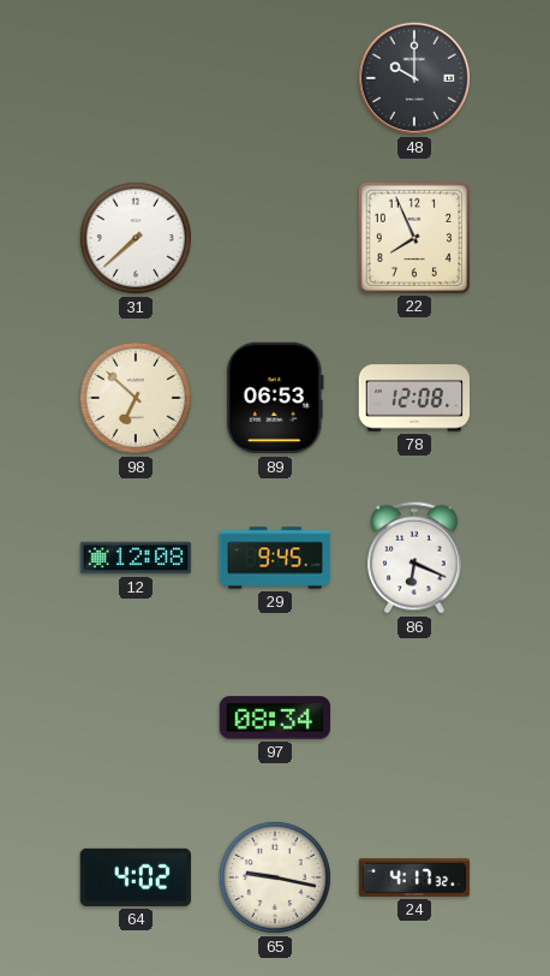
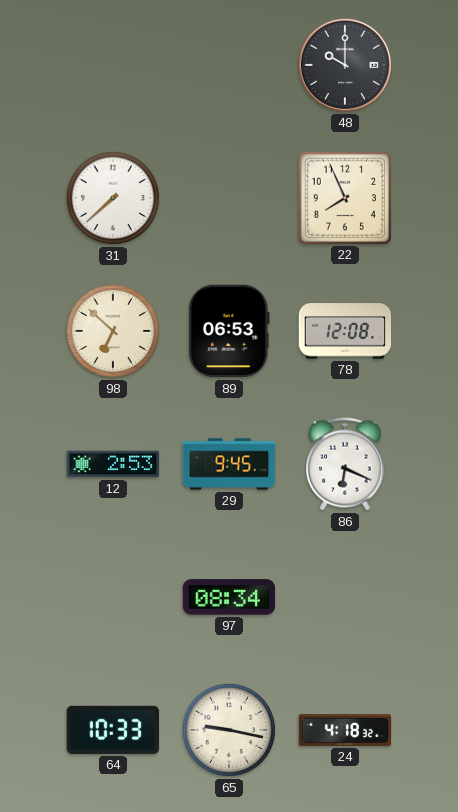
12: 12:08 -> 2:53 (113, 464)
64: 4:02 -> 10:33 (113, 730)
24: 4:17 -> 4:18 (345, 731)
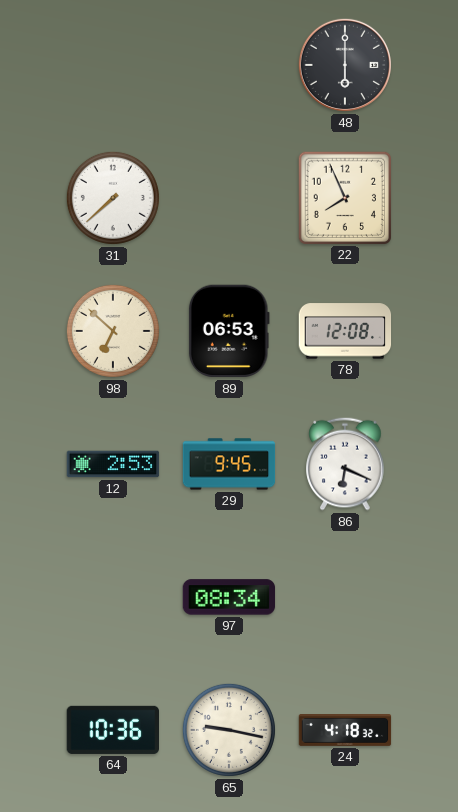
48: 10:00 -> 6:00 (345, 65)
64: 10:33 -> 10:36 (113, 730)
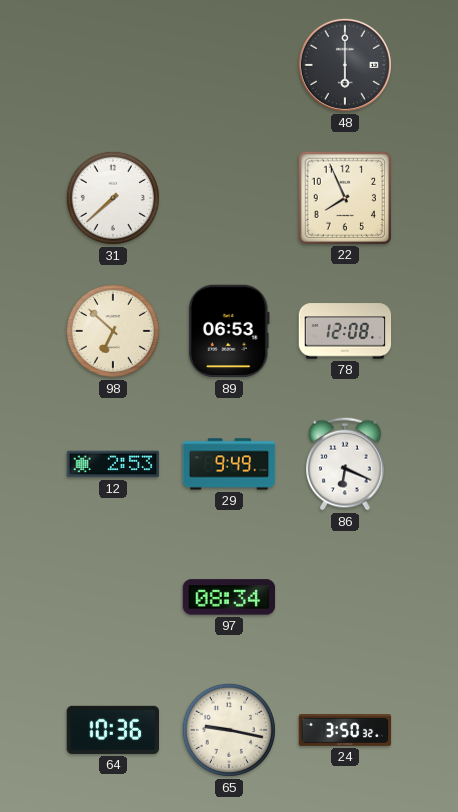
29: 9:45 -> 9:49 (229, 464)
24: 4:18 -> 3:50 (345, 731)
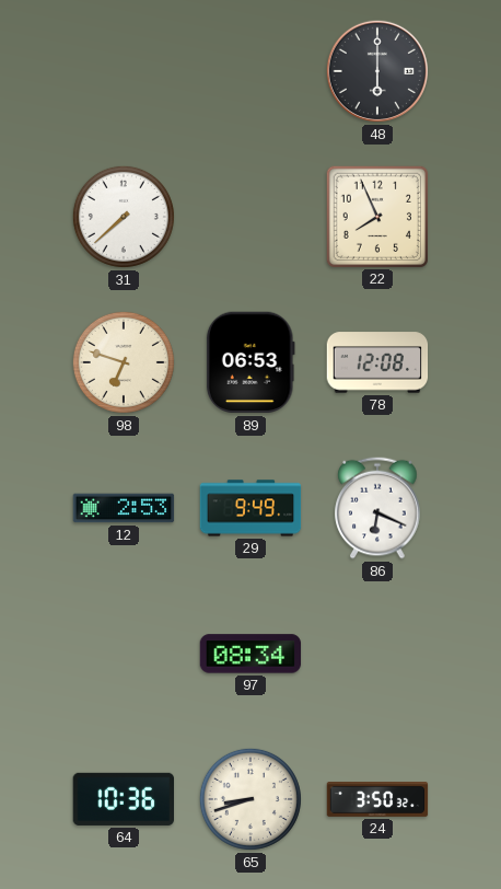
98: 6:52 -> 6:48 (124, 362)
65: 9:17 -> 8:42 (250, 799)
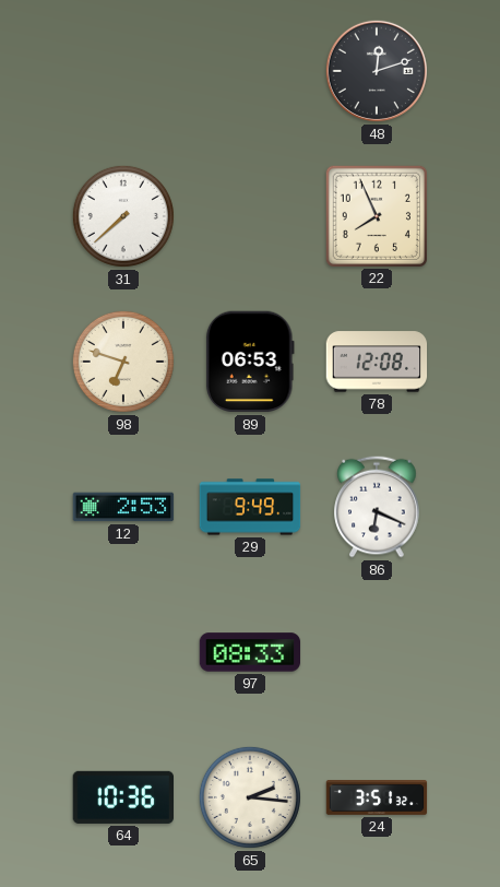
48: 6:00 -> 12:12 (377, 71)
97: 08:34 -> 08:33 (250, 652)
65: 8:42 -> 2:16 (250, 797)
24: 3:50 -> 3:51 (377, 799)
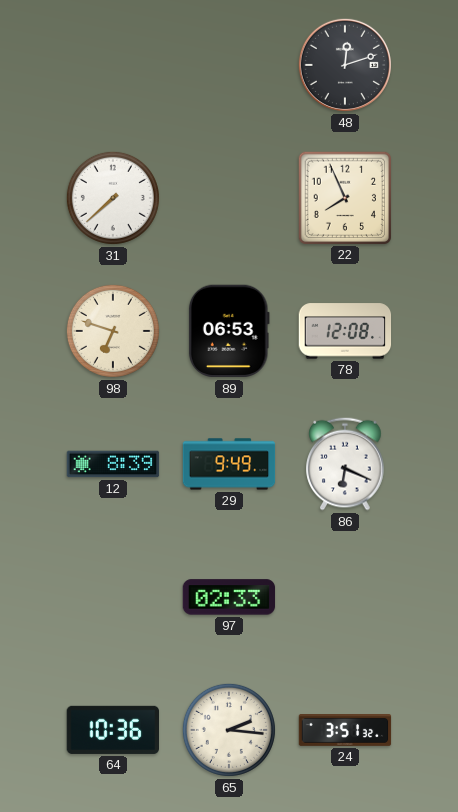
12: 2:53 -> 8:39 (113, 464)
97: 08:33 -> 02:33 (229, 597)
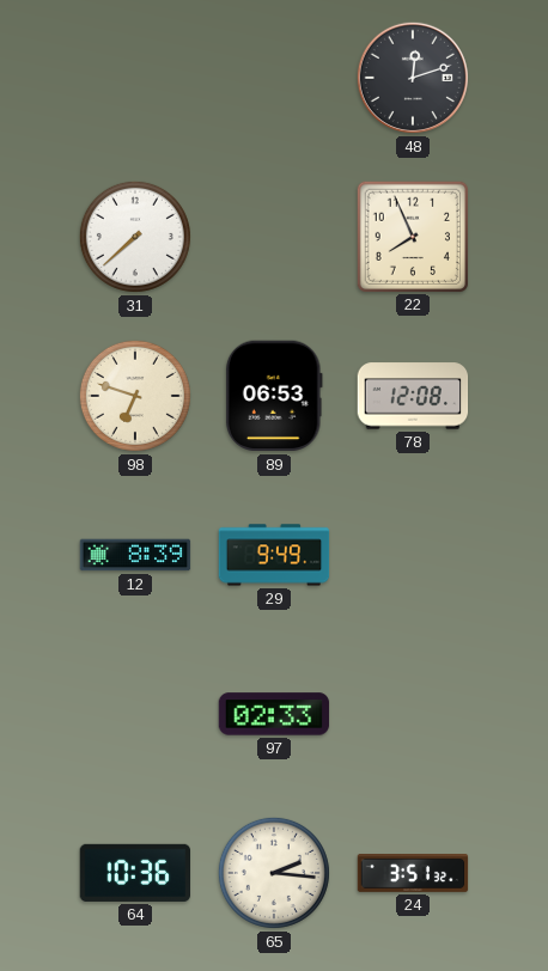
86: 6:19 -> none (345, 464)
